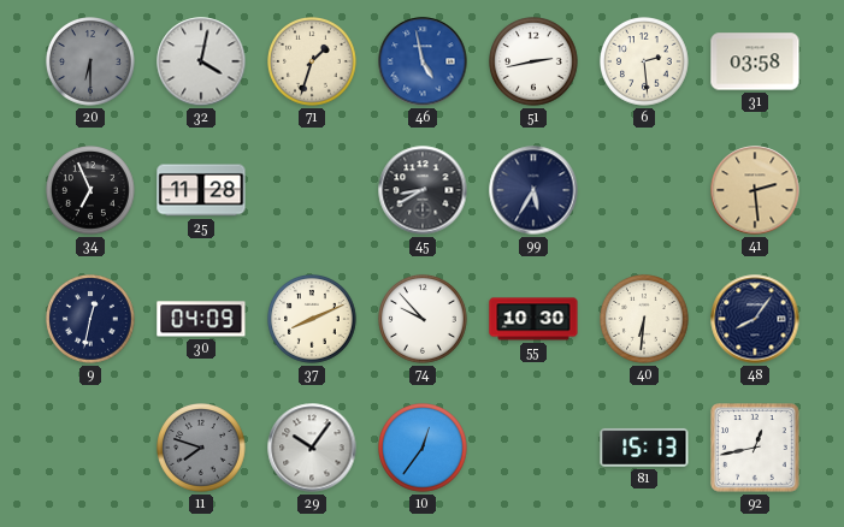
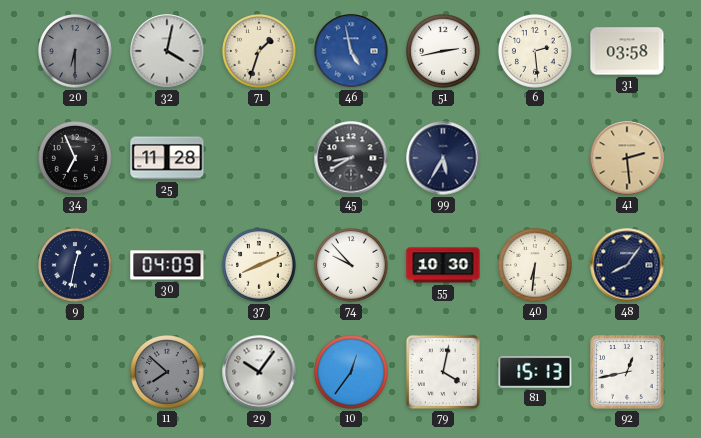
11: 7:48 -> 7:52 (168, 373)
79: none -> 4:02 (443, 372)
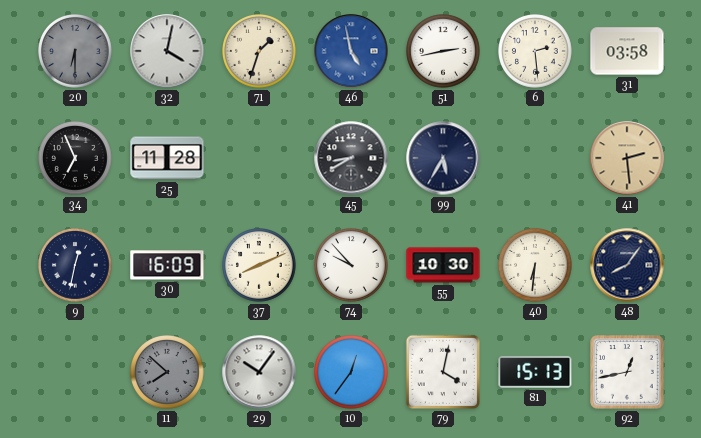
30: 04:09 -> 16:09 (167, 265)
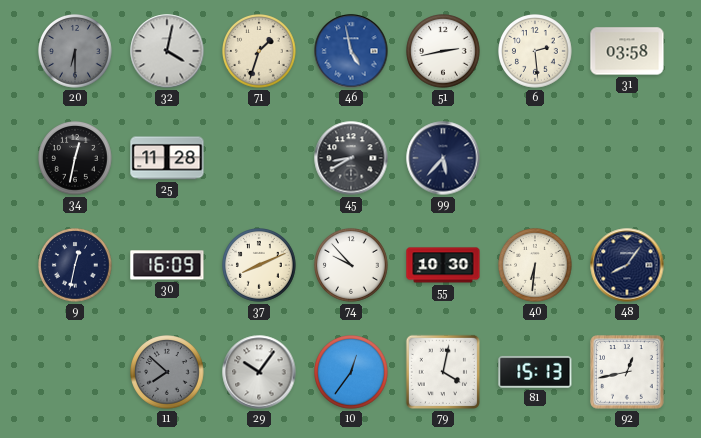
34: 6:56 -> 12:32 (76, 159)
99: 5:35 -> 5:37 (443, 158)
41: 2:29 -> none (627, 158)
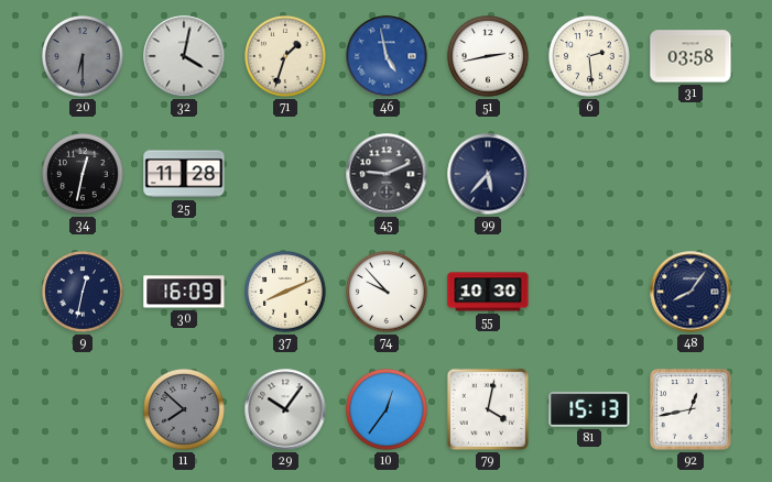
45: 8:40 -> 9:11 (387, 174)
40: 6:31 -> none (536, 266)
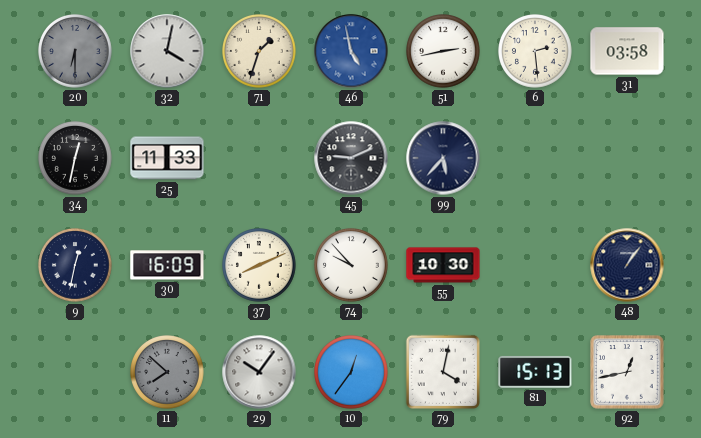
25: 11:28 -> 11:33 (167, 158)
48: 8:06 -> 1:06 (627, 265)
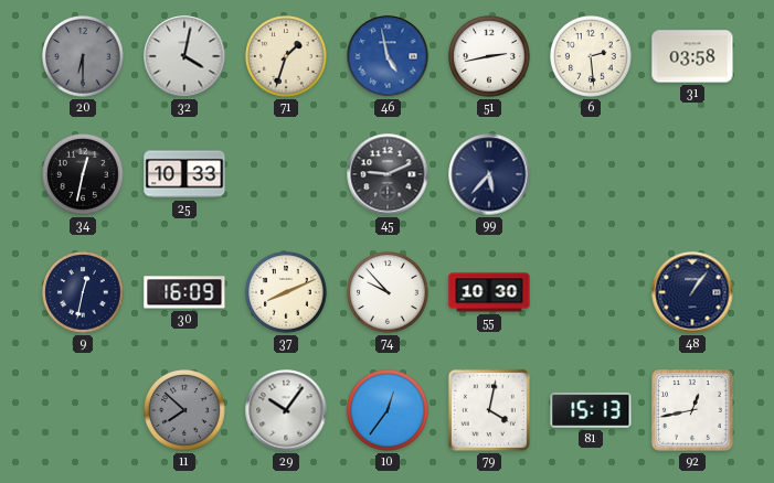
25: 11:33 -> 10:33 (184, 174)
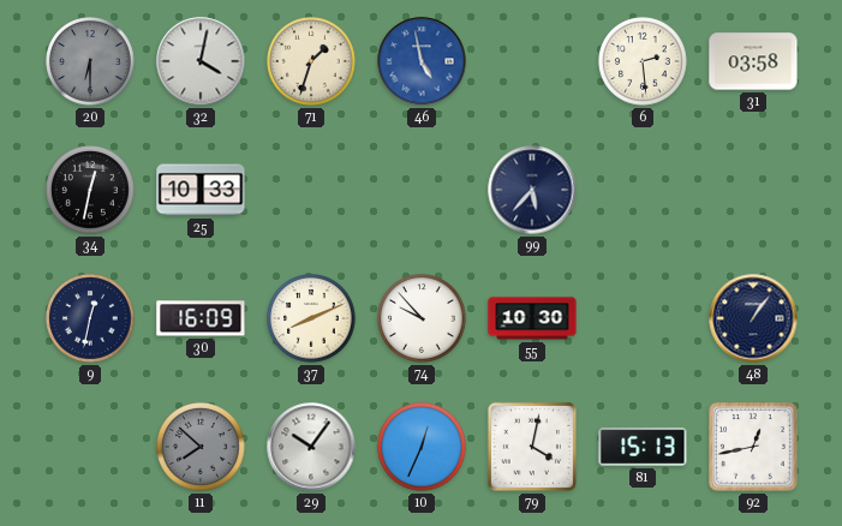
51: 2:43 -> none (490, 57)
45: 9:11 -> none (388, 174)
10: 12:36 -> 12:34 (423, 448)
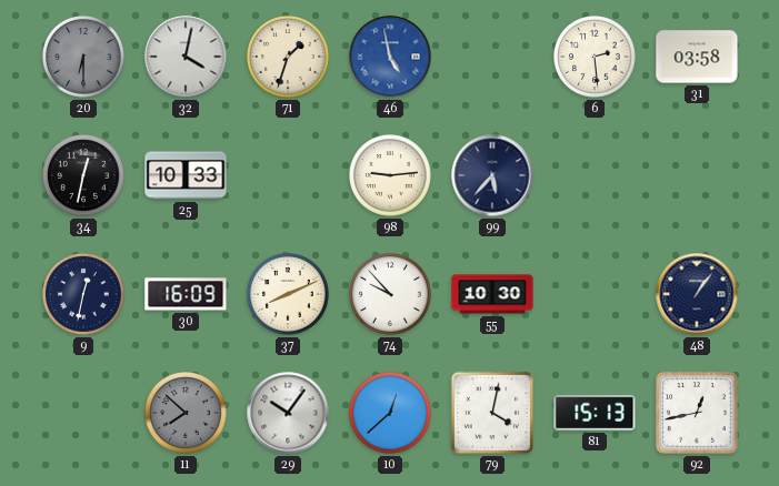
98: none -> 9:14 (391, 176)
10: 12:34 -> 12:38 (391, 414)
